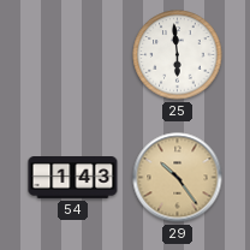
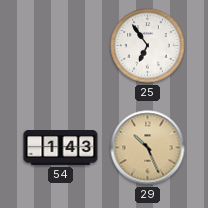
25: 5:59 -> 6:54 (148, 46)
29: 10:24 -> 10:26 (148, 148)
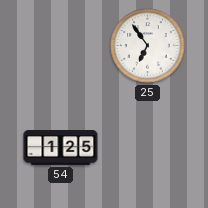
54: 1:43 -> 1:25 (61, 148)
29: 10:26 -> none (148, 148)
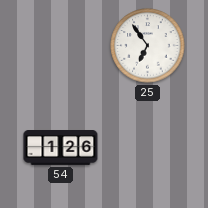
54: 1:25 -> 1:26 (61, 148)
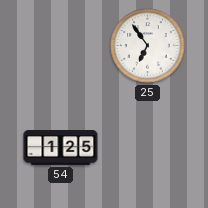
54: 1:26 -> 1:25 (61, 148)
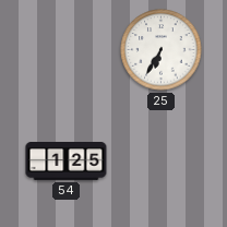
25: 6:54 -> 6:35 (162, 50)
